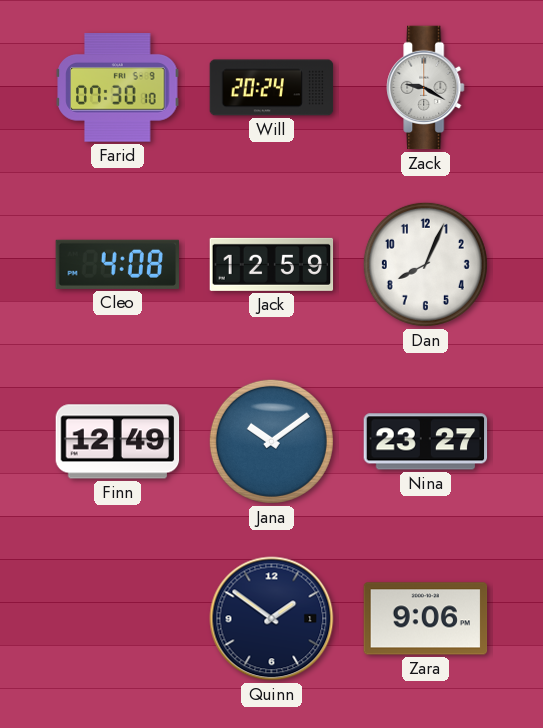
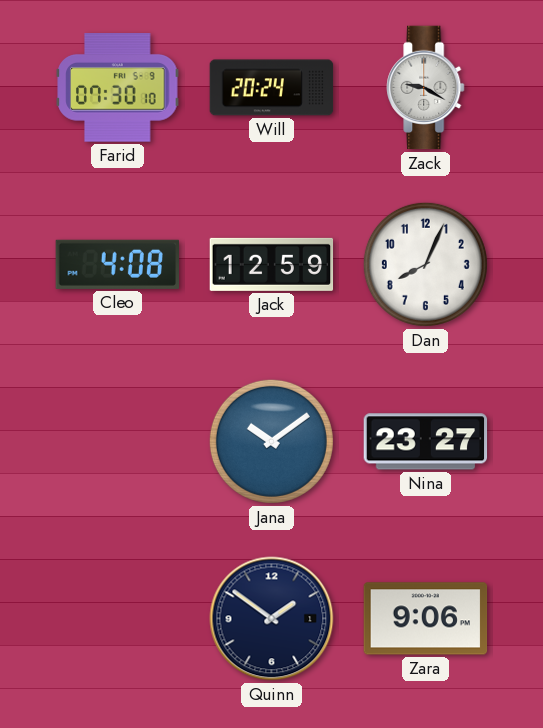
Finn: 12:49 -> none (118, 442)
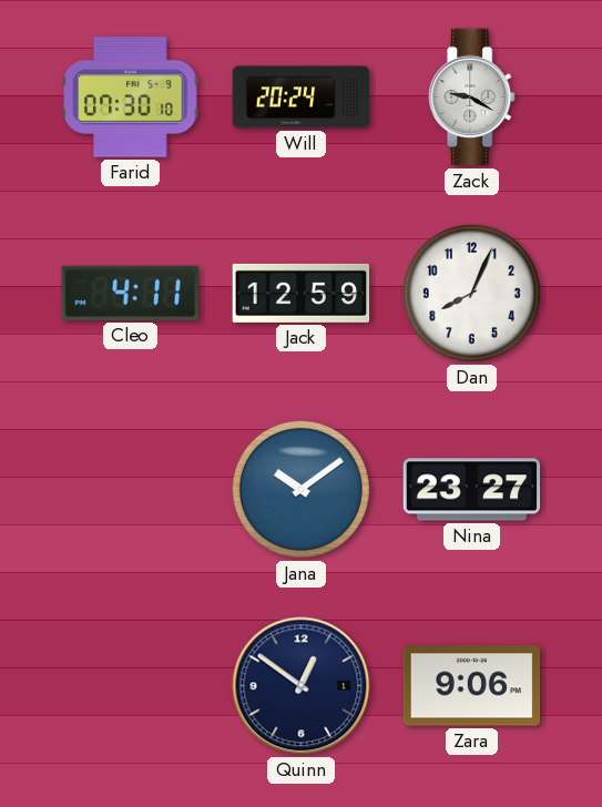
Cleo: 4:08 -> 4:11 (130, 293)
Quinn: 1:51 -> 12:51 (302, 686)
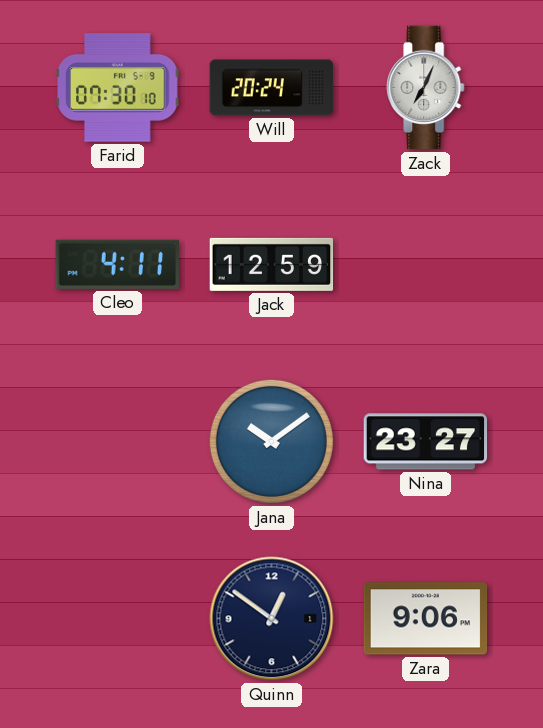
Zack: 9:20 -> 7:04 (426, 88)
Dan: 8:04 -> none (471, 293)
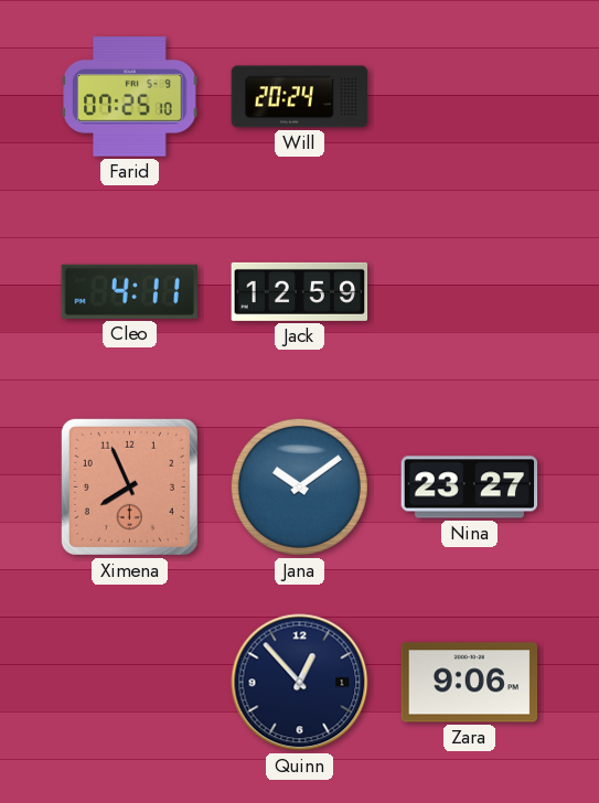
Farid: 07:30 -> 07:25 (130, 97)
Zack: 7:04 -> none (426, 88)
Ximena: none -> 7:56 (129, 486)
Quinn: 12:51 -> 12:53 (300, 683)
